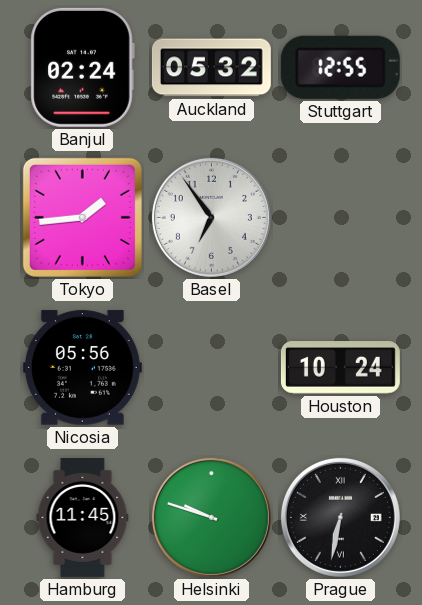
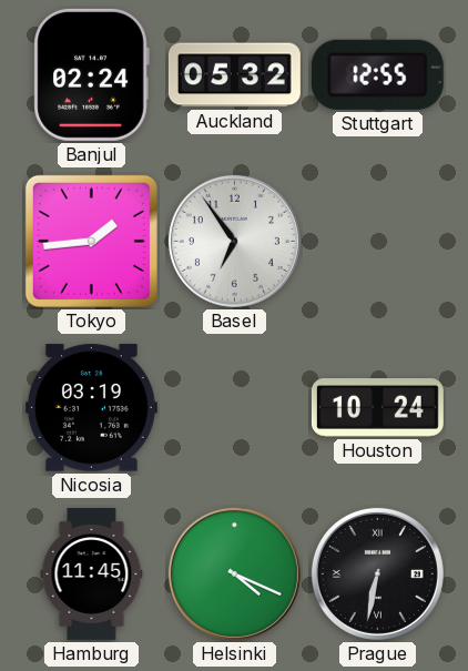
Nicosia: 05:56 -> 03:19 (91, 408)
Helsinki: 9:48 -> 4:19 (234, 573)
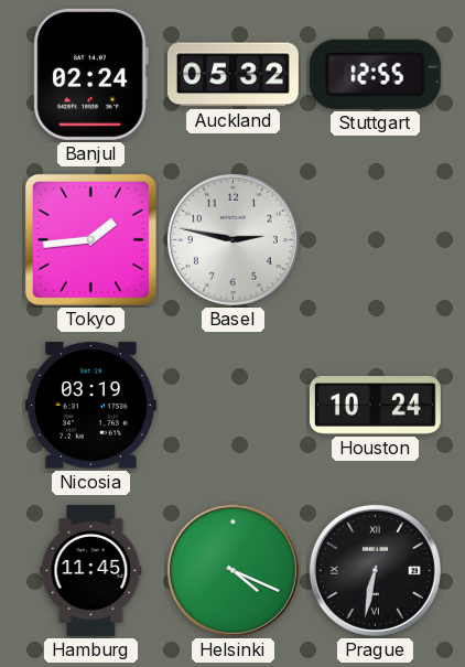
Basel: 6:54 -> 2:47 (233, 239)
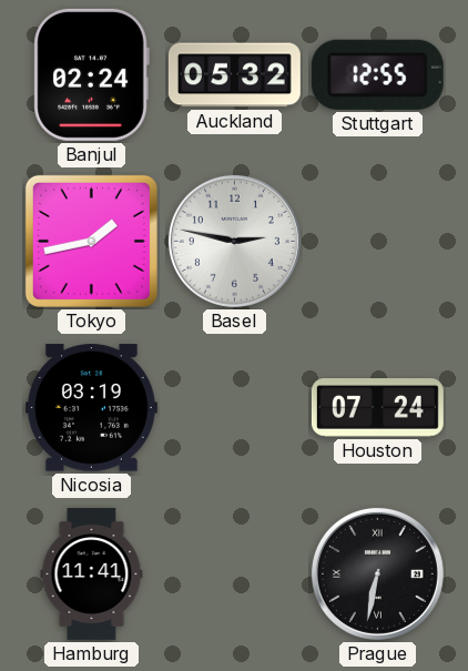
Tokyo: 1:44 -> 1:43 (91, 241)
Houston: 10:24 -> 07:24 (377, 408)
Hamburg: 11:45 -> 11:41 (92, 573)
Helsinki: 4:19 -> none (233, 570)
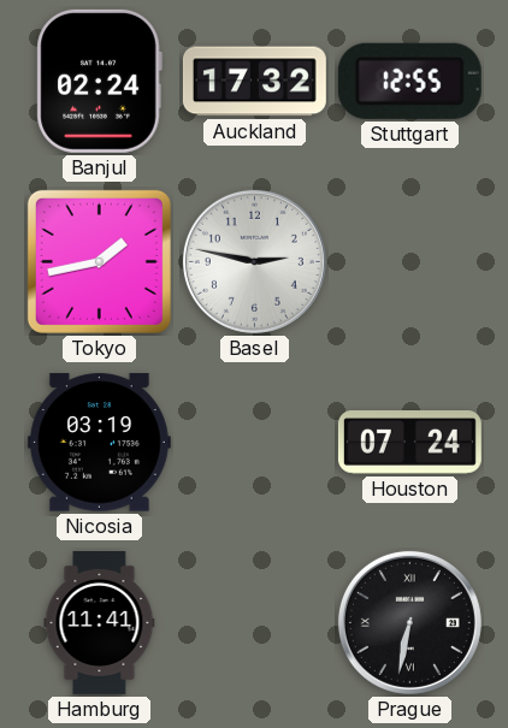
Auckland: 05:32 -> 17:32 (254, 82)
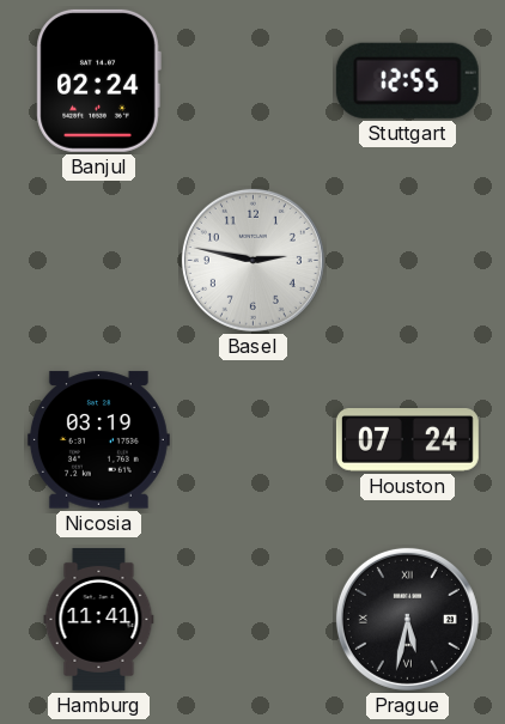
Auckland: 17:32 -> none (254, 82)
Tokyo: 1:43 -> none (99, 261)
Prague: 6:32 -> 5:32 (407, 619)
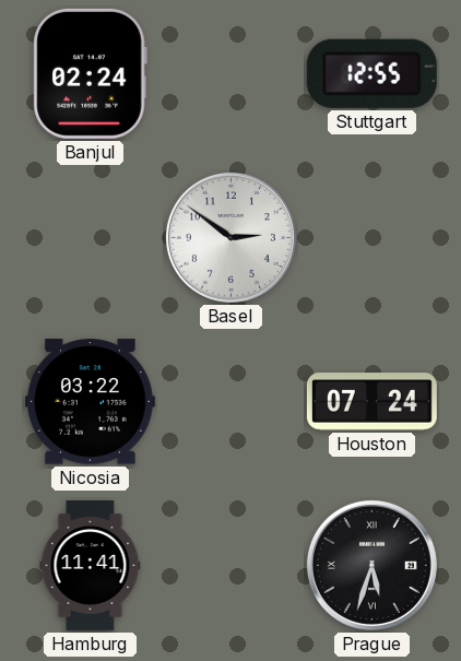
Basel: 2:47 -> 2:51 (230, 237)
Nicosia: 03:19 -> 03:22 (90, 402)
Prague: 5:32 -> 5:33 (371, 565)
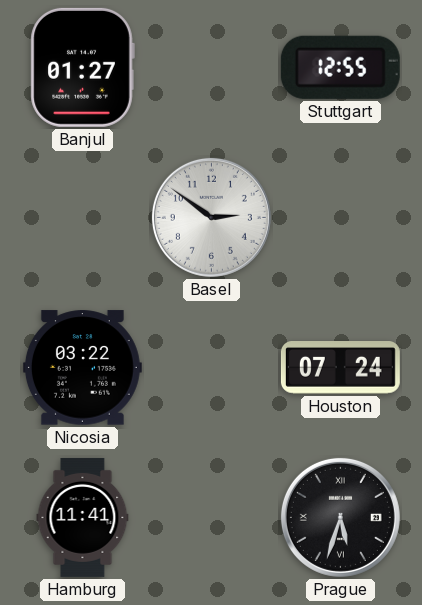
Banjul: 02:24 -> 01:27 (82, 67)
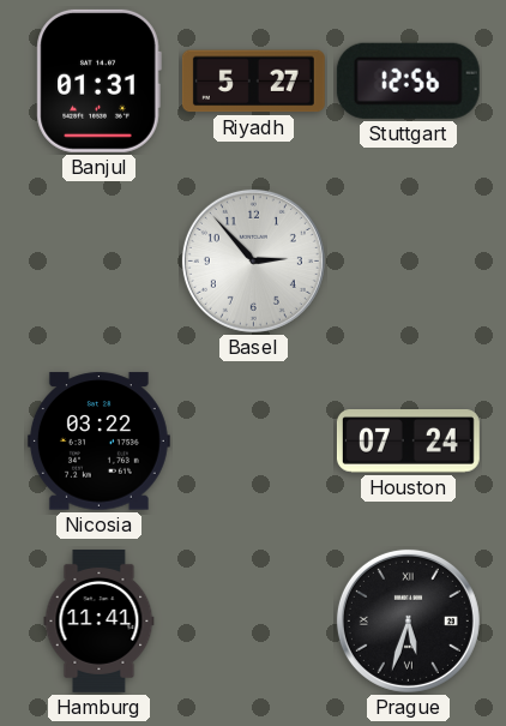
Banjul: 01:27 -> 01:31 (98, 80)
Riyadh: none -> 5:27 (253, 82)
Stuttgart: 12:55 -> 12:56 (408, 80)
Basel: 2:51 -> 2:53 (253, 260)
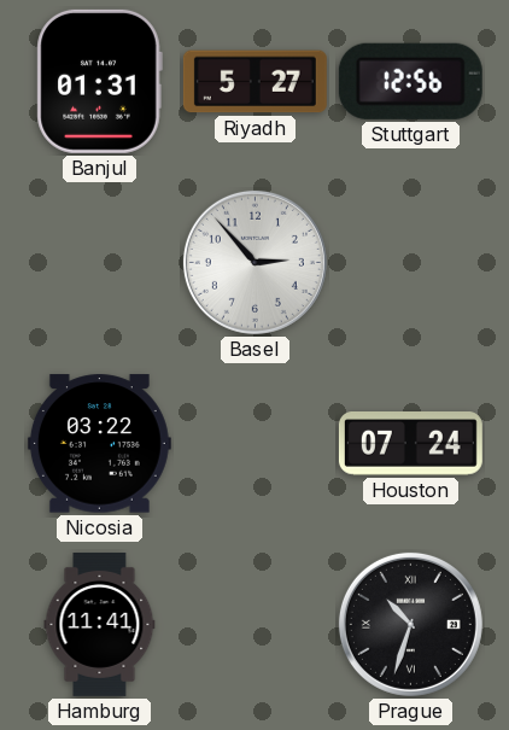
Prague: 5:33 -> 10:33 (410, 624)
